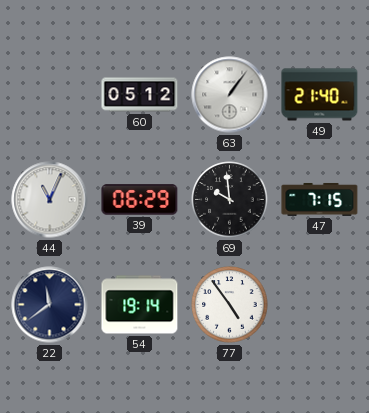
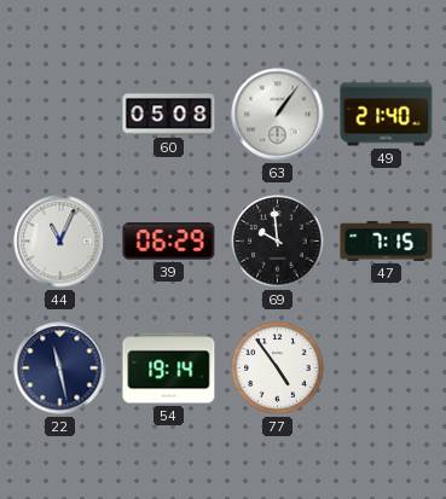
60: 05:12 -> 05:08 (169, 115)
22: 11:39 -> 11:28 (60, 369)
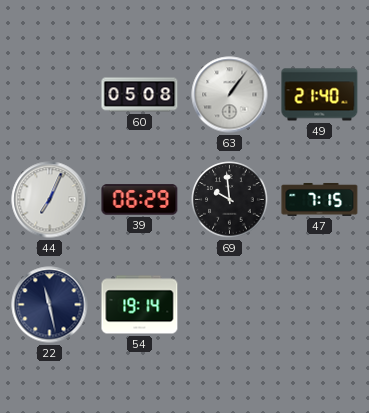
44: 11:04 -> 7:04 (50, 200)
77: 4:54 -> none (278, 369)
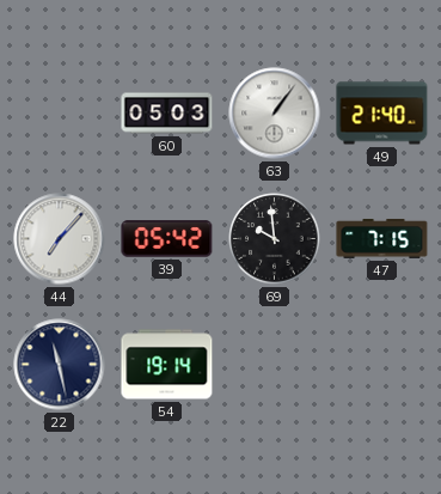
60: 05:08 -> 05:03 (167, 114)
44: 7:04 -> 7:07 (60, 239)
39: 06:29 -> 05:42 (167, 239)
